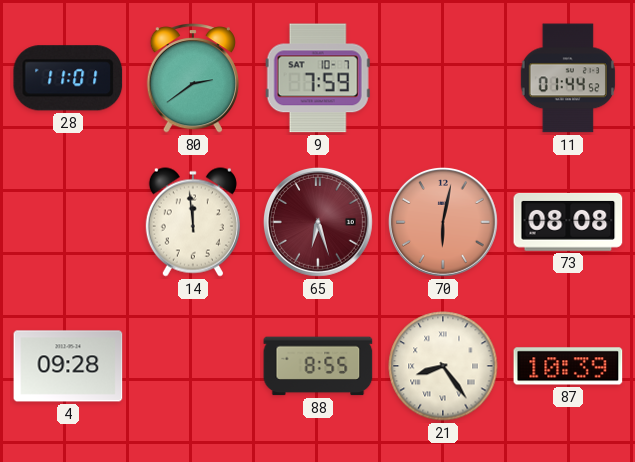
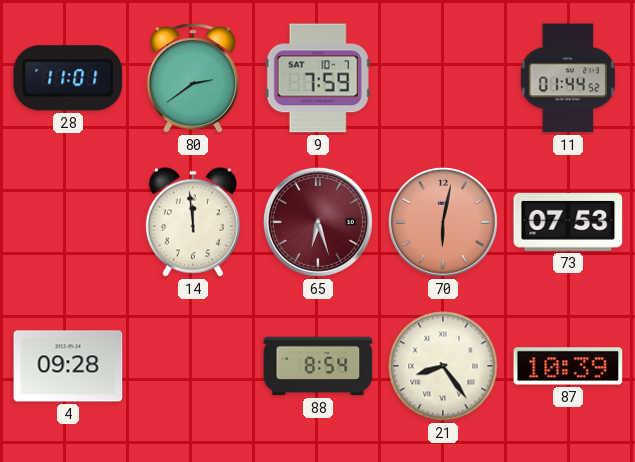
73: 08:08 -> 07:53 (568, 222)
88: 8:55 -> 8:54 (318, 366)
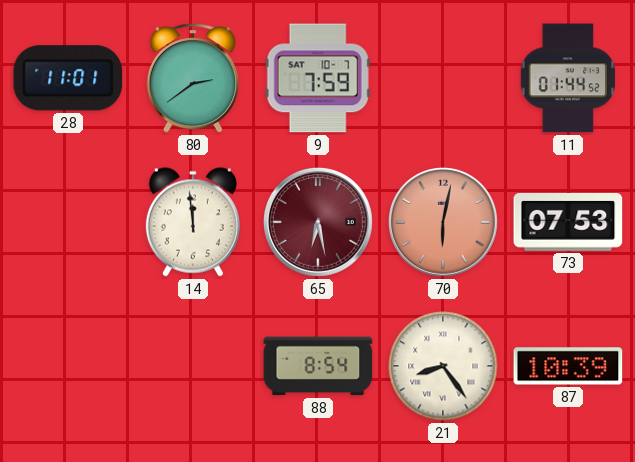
65: 6:27 -> 6:28 (318, 222)
4: 09:28 -> none (68, 366)
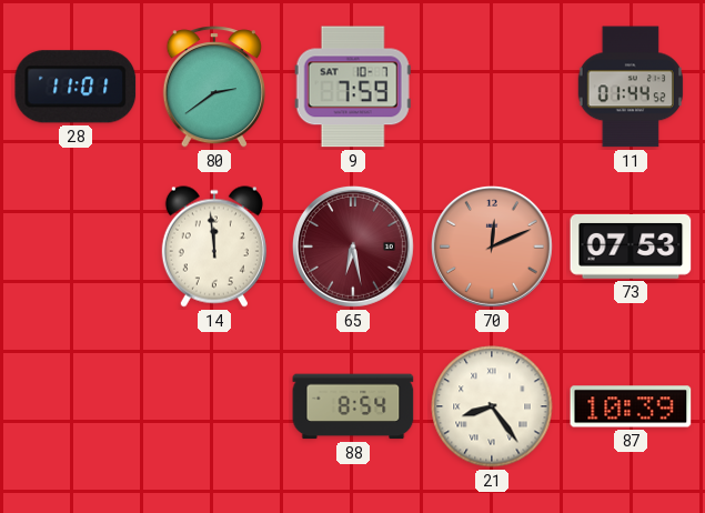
70: 6:02 -> 12:11 (492, 247)
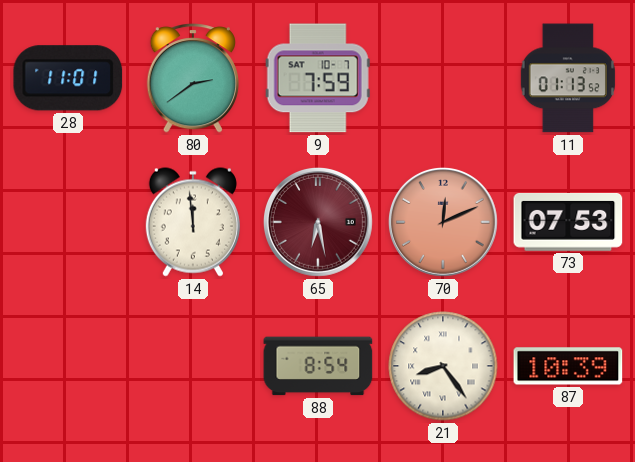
11: 01:44 -> 01:13 (567, 78)
